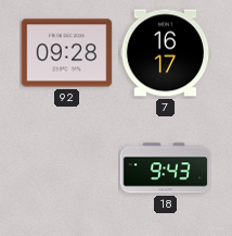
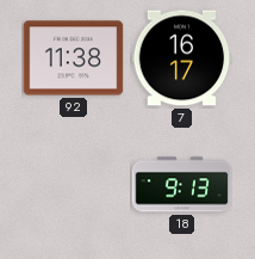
92: 09:28 -> 11:38 (73, 58)
18: 9:43 -> 9:13 (181, 185)
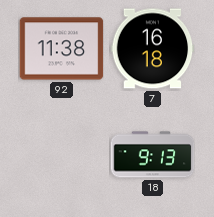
7: 16:17 -> 16:18 (152, 49)
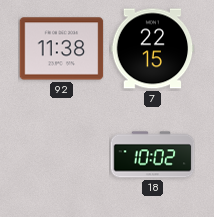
7: 16:18 -> 22:15 (152, 49)
18: 9:13 -> 10:02 (152, 155)
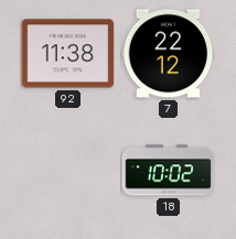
7: 22:15 -> 22:12 (168, 54)
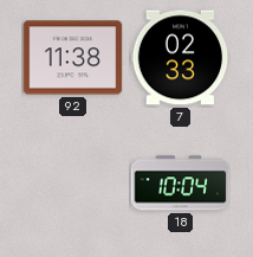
7: 22:12 -> 02:33 (180, 58)
18: 10:02 -> 10:04 (180, 184)
